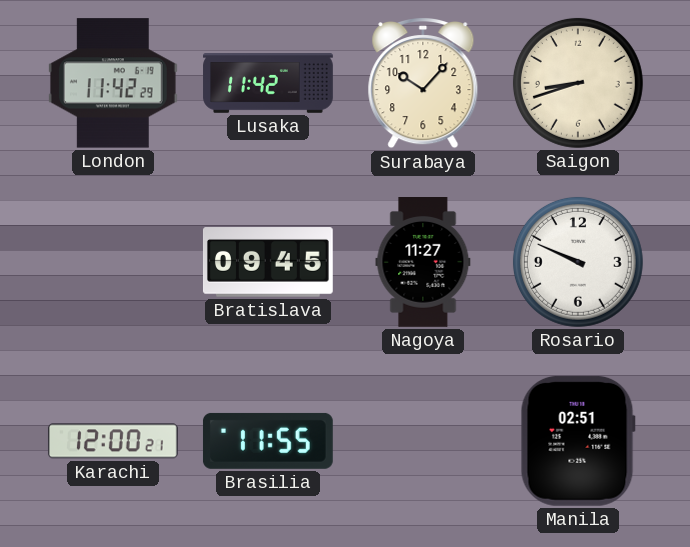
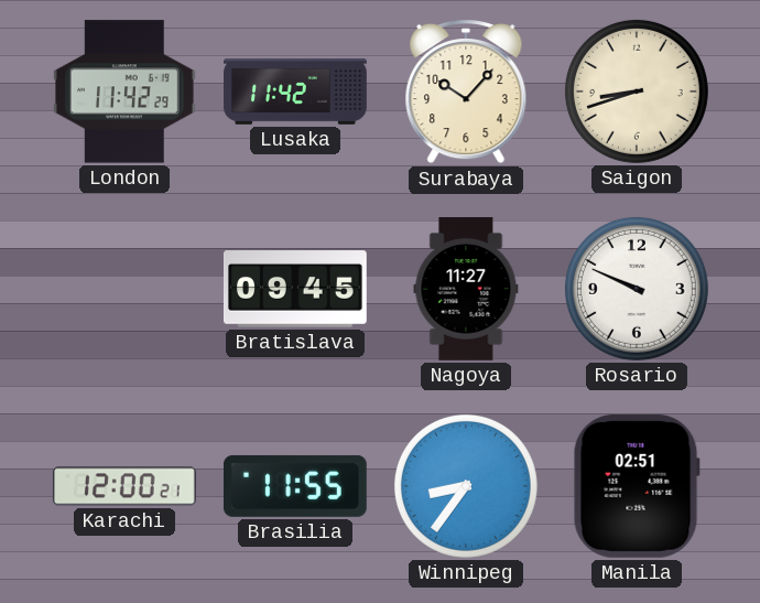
Winnipeg: none -> 8:36 (466, 486)
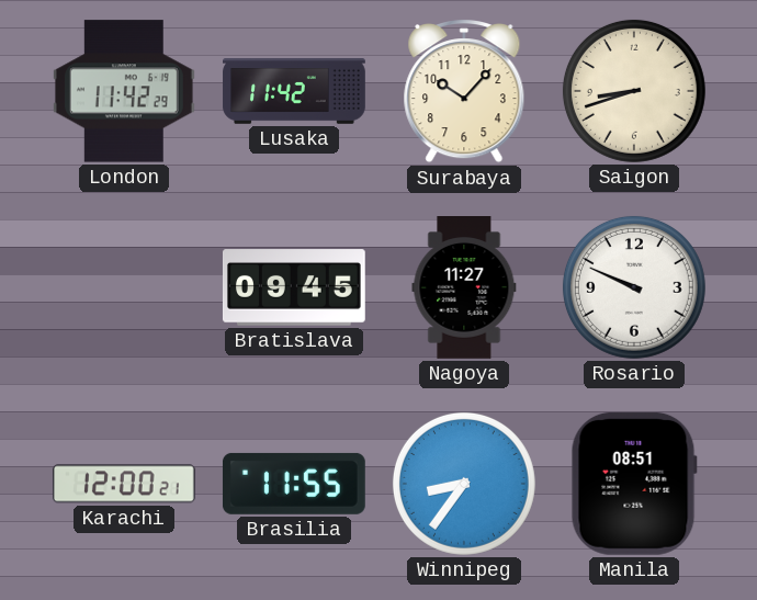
Manila: 02:51 -> 08:51 (634, 484)
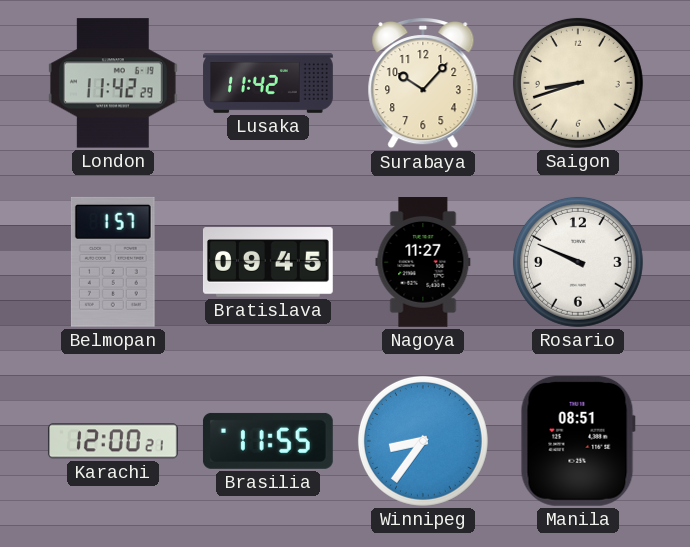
Belmopan: none -> 1:57 (113, 262)
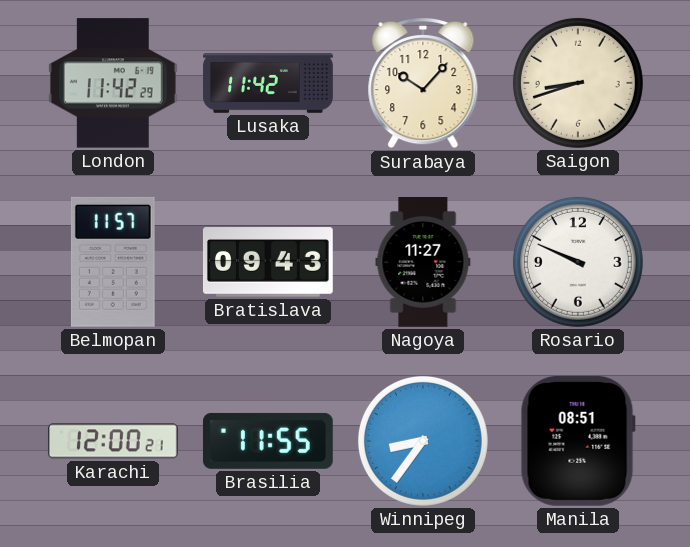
Belmopan: 1:57 -> 11:57 (113, 262)
Bratislava: 09:45 -> 09:43 (268, 262)
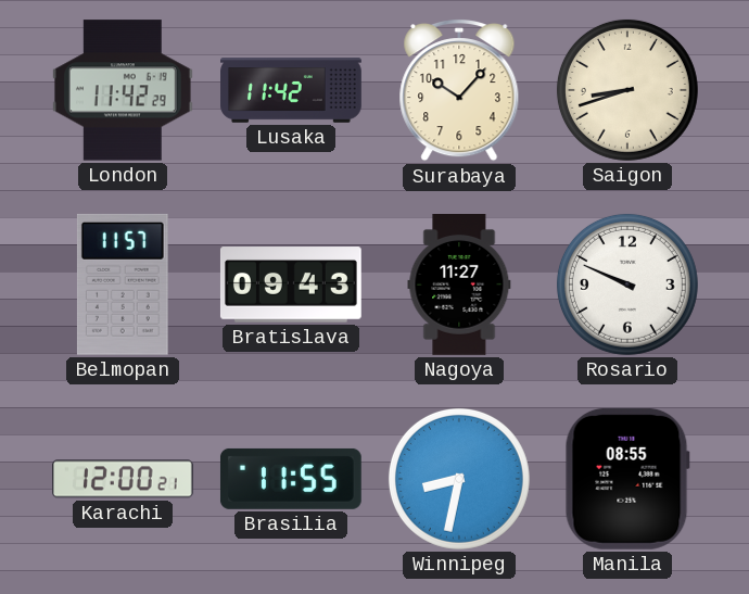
Winnipeg: 8:36 -> 8:32 (459, 479)
Manila: 08:51 -> 08:55 (627, 479)
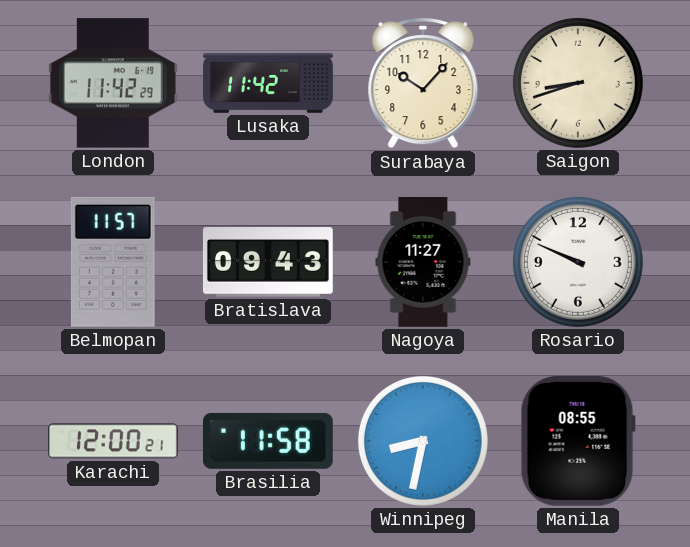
Brasilia: 11:55 -> 11:58 (268, 441)
